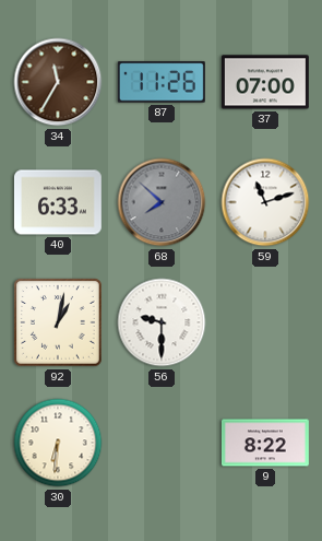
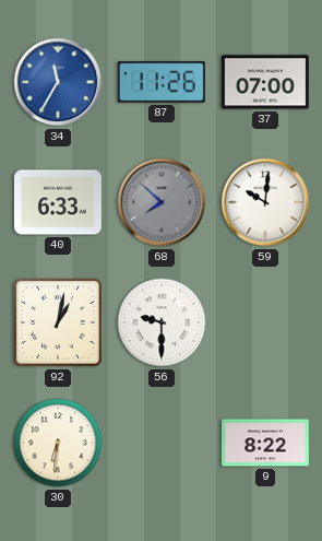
34 dial: brown -> blue (58, 82)
59: 11:12 -> 10:01 (265, 202)
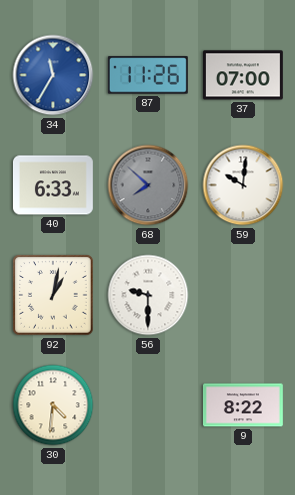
30: 6:31 -> 4:31 (53, 405)
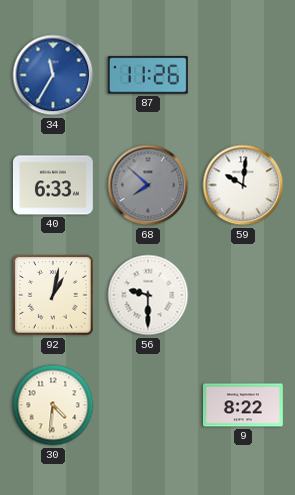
37: 07:00 -> none (243, 75)
